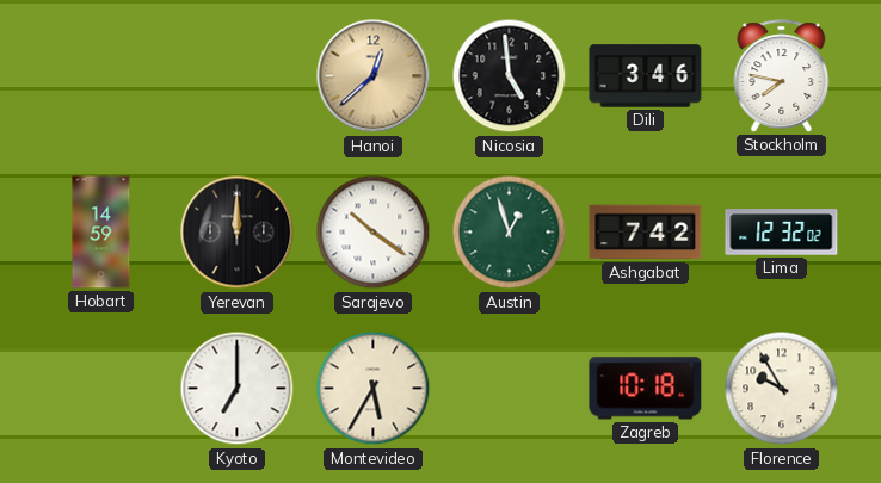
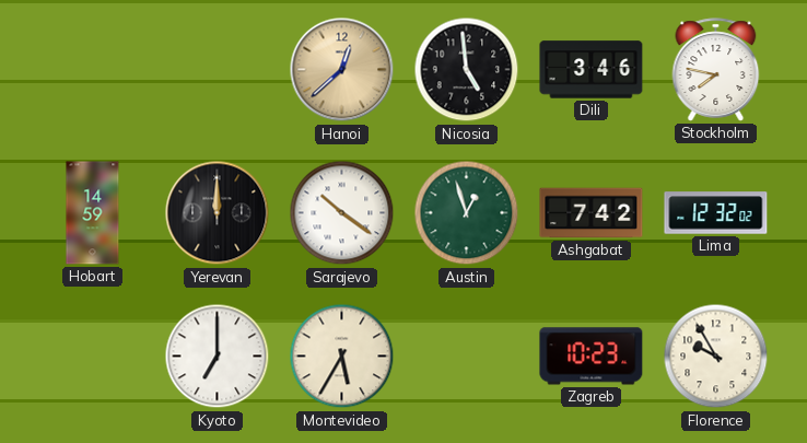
Zagreb: 10:18 -> 10:23 (592, 357)
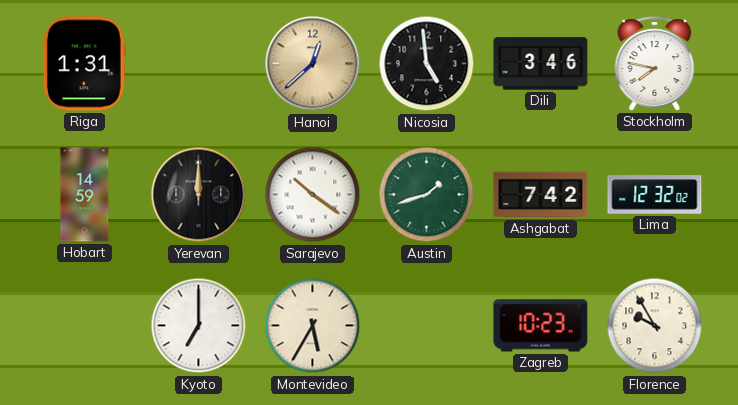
Riga: none -> 1:31 (84, 64)
Austin: 12:57 -> 1:42 (427, 195)
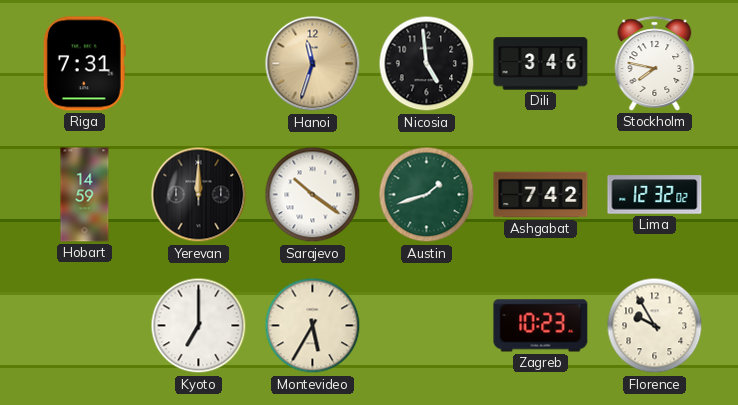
Riga: 1:31 -> 7:31 (84, 64)
Hanoi: 12:38 -> 11:33 (313, 64)
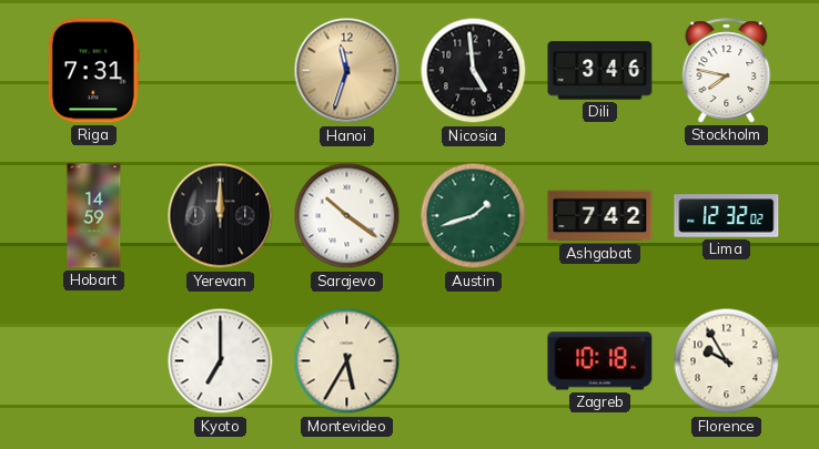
Zagreb: 10:23 -> 10:18 (600, 361)
